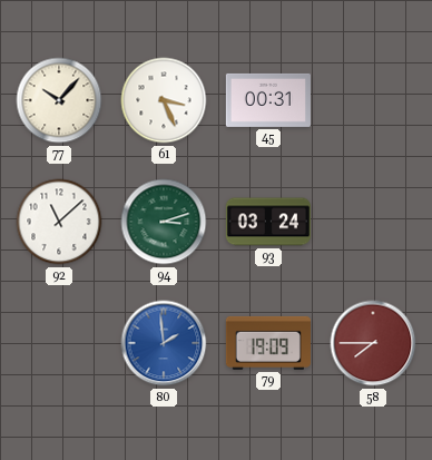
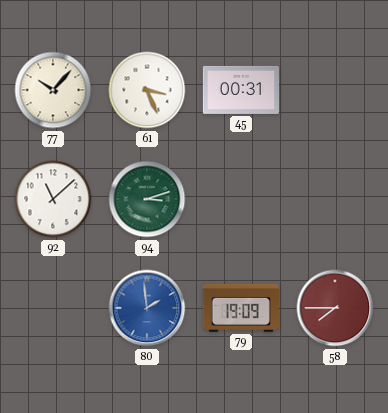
93: 03:24 -> none (268, 222)
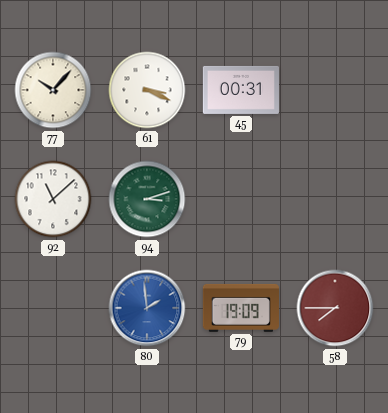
61: 3:26 -> 3:19 (147, 90)
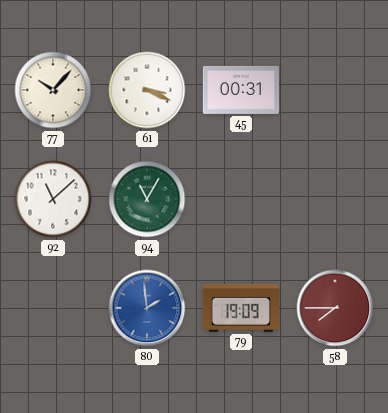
94: 3:12 -> 11:05 (147, 199)
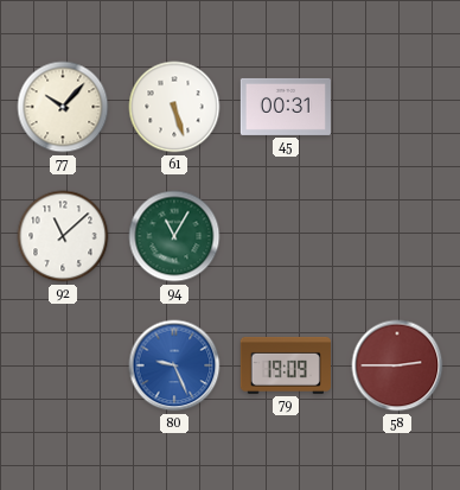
61: 3:19 -> 5:27 (174, 107)
80: 1:59 -> 9:26 (174, 365)
58: 7:45 -> 2:45 (397, 365)
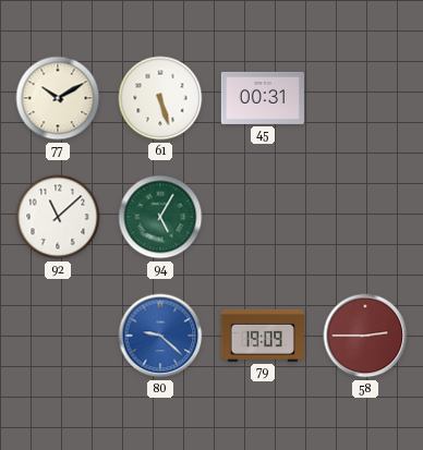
77: 10:07 -> 10:10 (58, 98)
94: 11:05 -> 5:05 (160, 217)
80: 9:26 -> 9:22 (160, 336)
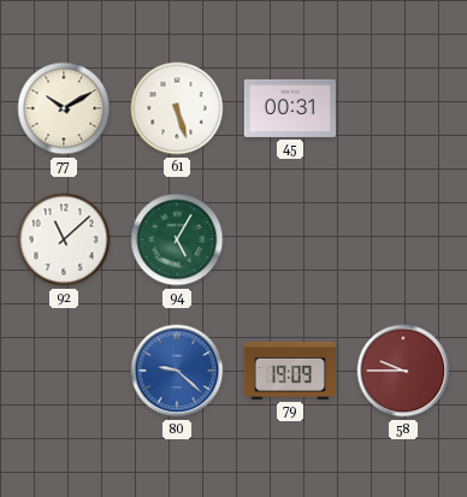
58: 2:45 -> 9:45 (403, 371)
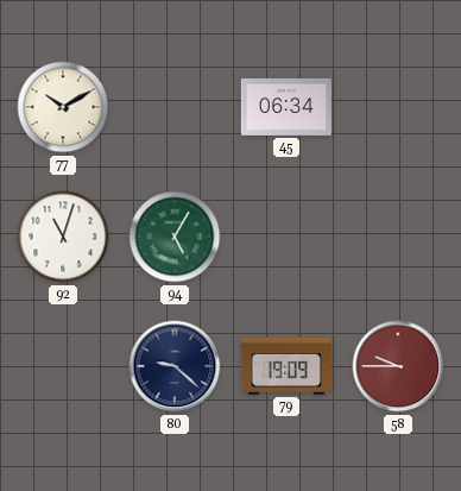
61: 5:27 -> none (177, 108)
45: 00:31 -> 06:34 (286, 107)
92: 11:08 -> 11:03 (63, 237)
80 dial: blue -> navy (175, 366)
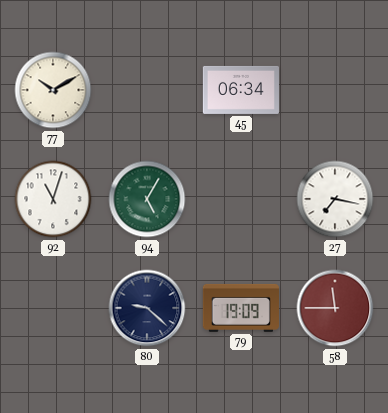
27: none -> 7:17 (335, 199)
58: 9:45 -> 11:45 (335, 308)
